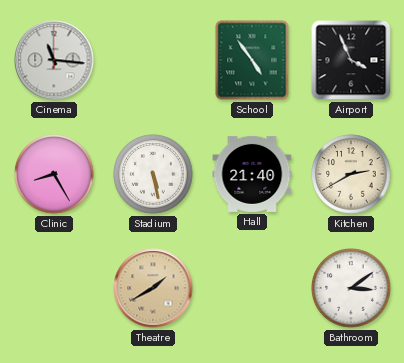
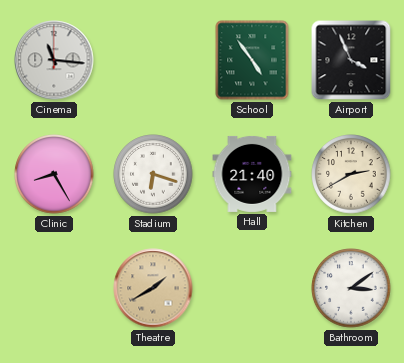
Stadium: 5:28 -> 6:18 (153, 174)
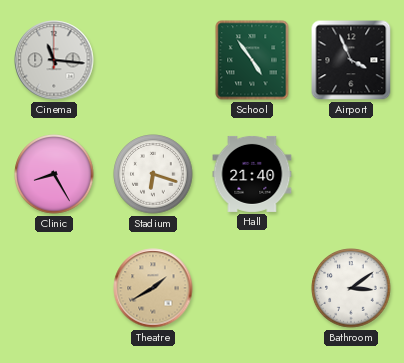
Kitchen: 2:40 -> none (351, 174)
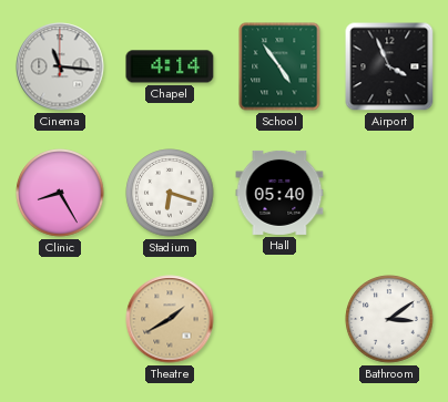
Chapel: none -> 4:14 (170, 66)
Hall: 21:40 -> 05:40 (279, 193)
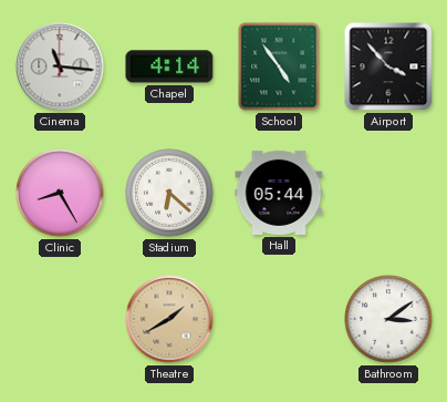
Airport: 3:56 -> 3:53 (388, 66)
Stadium: 6:18 -> 6:22 (169, 193)
Hall: 05:40 -> 05:44 (279, 193)
